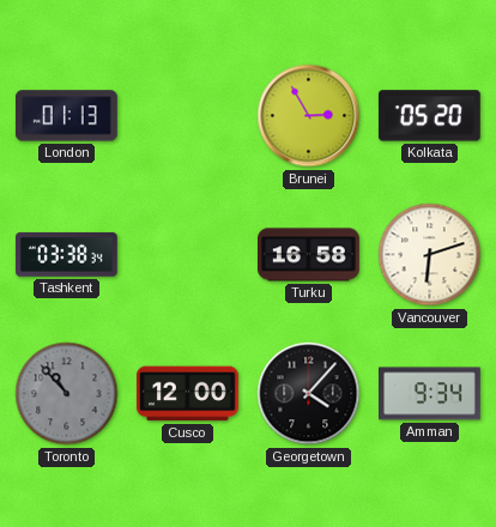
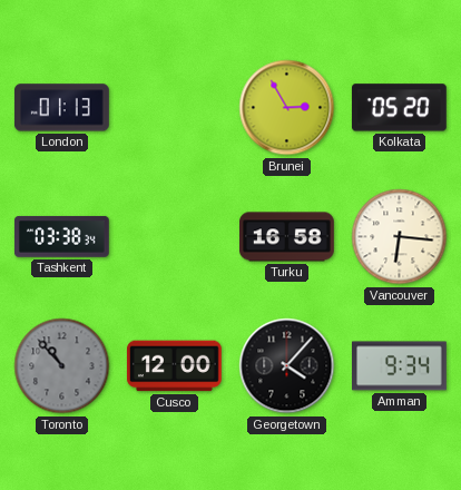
Vancouver: 6:12 -> 6:16 (400, 237)
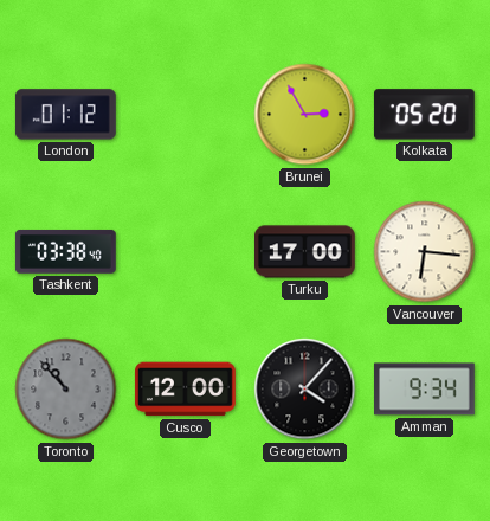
London: 01:13 -> 01:12 (65, 115)
Tashkent: 03:38:34 -> 03:38:40 (65, 251)
Turku: 16:58 -> 17:00 (305, 252)
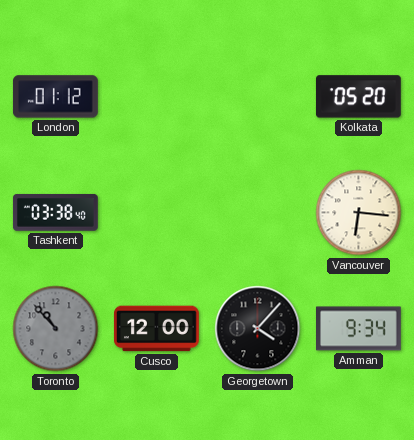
Brunei: 2:55 -> none (305, 115)
Turku: 17:00 -> none (305, 252)
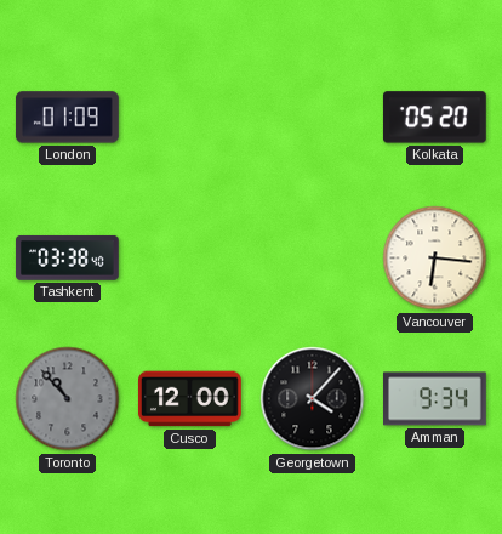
London: 01:12 -> 01:09 (67, 118)
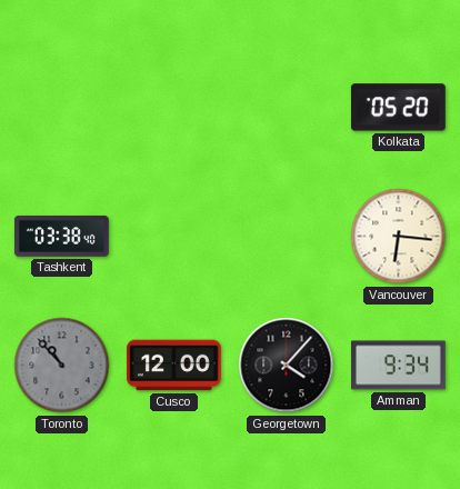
London: 01:09 -> none (67, 118)
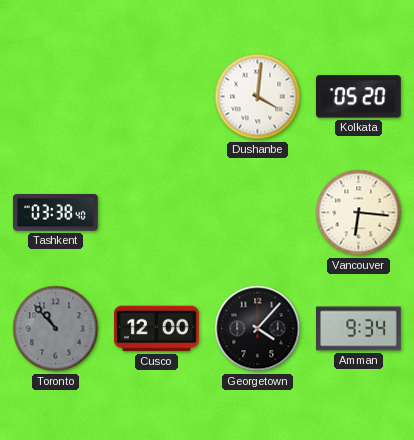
Dushanbe: none -> 4:01 (258, 97)
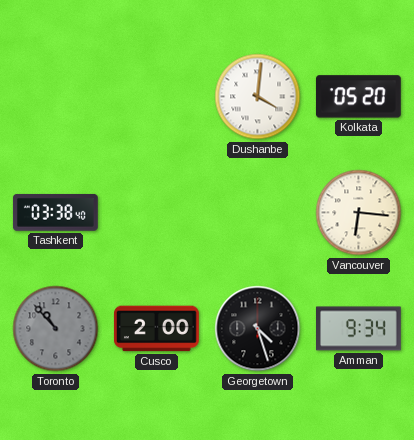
Cusco: 12:00 -> 2:00 (157, 329)
Georgetown: 4:07 -> 4:27 (258, 329)
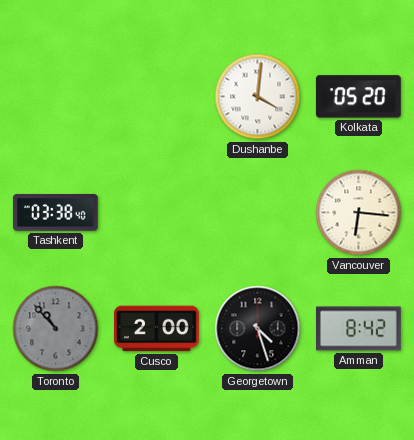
Amman: 9:34 -> 8:42 (359, 329)
